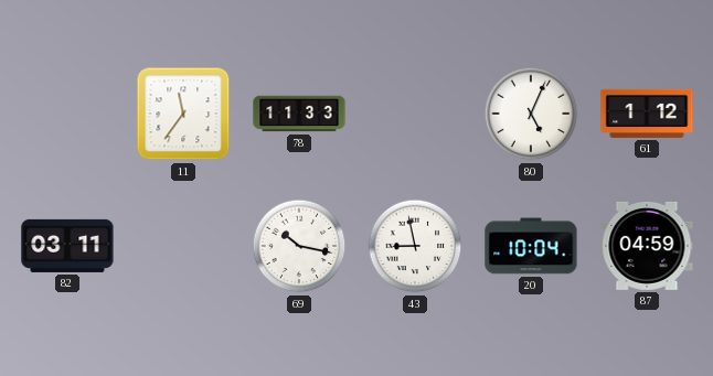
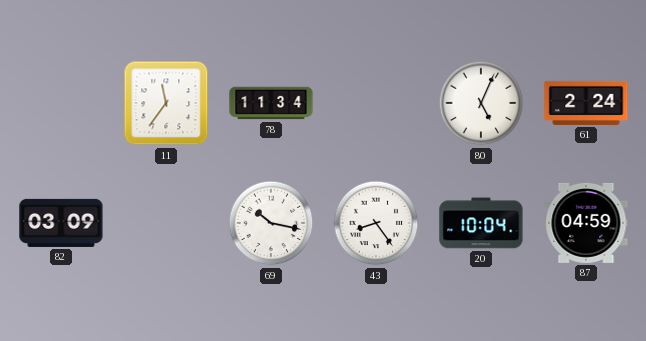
78: 11:33 -> 11:34 (271, 103)
61: 1:12 -> 2:24 (586, 103)
82: 03:11 -> 03:09 (61, 223)
43: 8:58 -> 8:24 (376, 223)
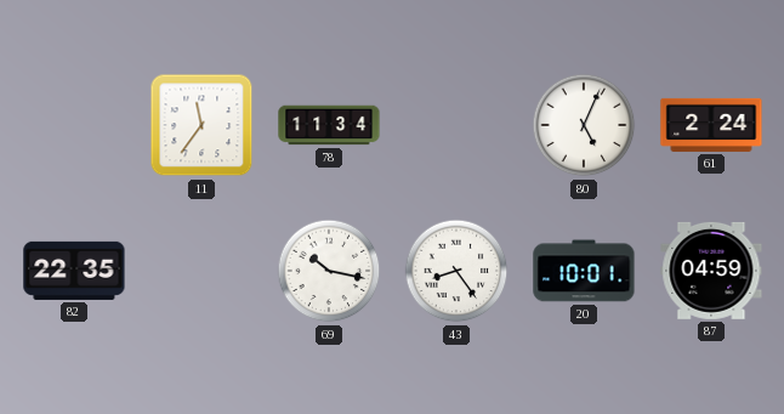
82: 03:09 -> 22:35 (74, 271)
20: 10:04 -> 10:01 (584, 271)
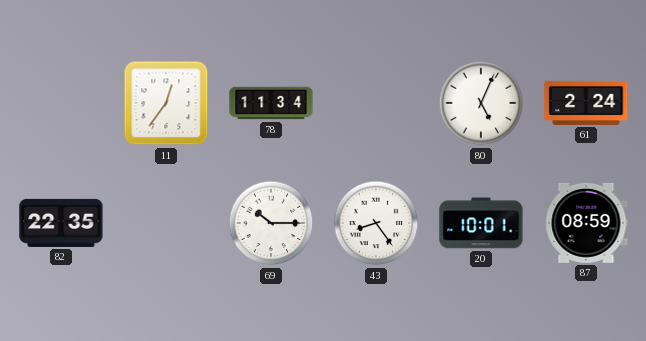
11: 11:36 -> 12:36 (166, 103)
69: 10:17 -> 10:15 (271, 223)
87: 04:59 -> 08:59 (586, 223)
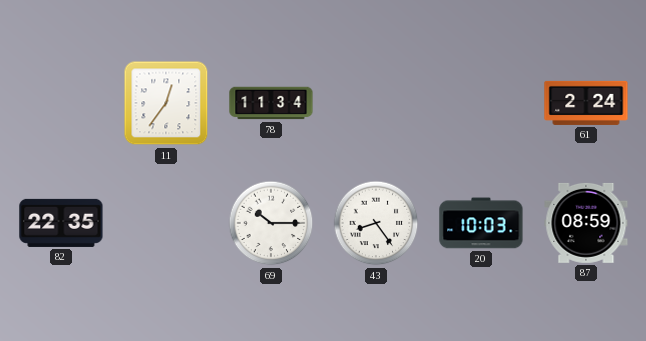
80: 5:04 -> none (481, 103)
20: 10:01 -> 10:03 (481, 223)
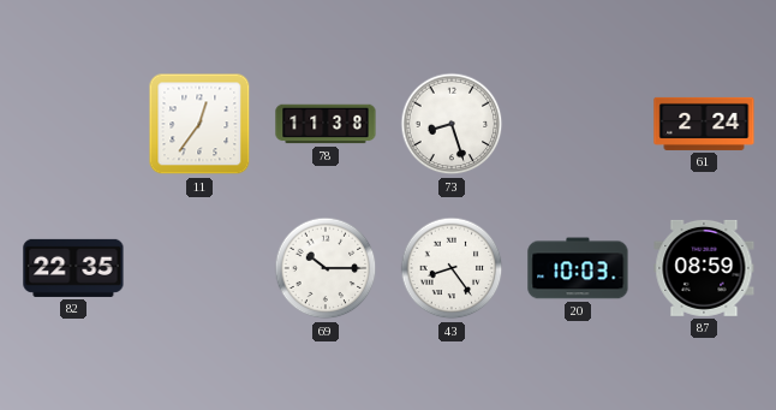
78: 11:34 -> 11:38 (326, 124)
73: none -> 8:27 (452, 124)
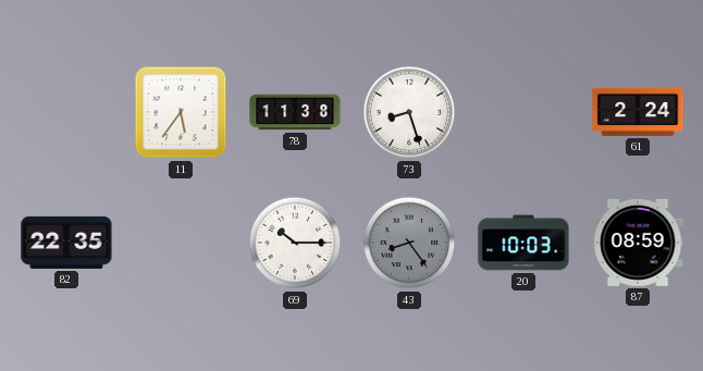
11: 12:36 -> 5:36 (181, 112)
43 dial: white -> grey (409, 243)
